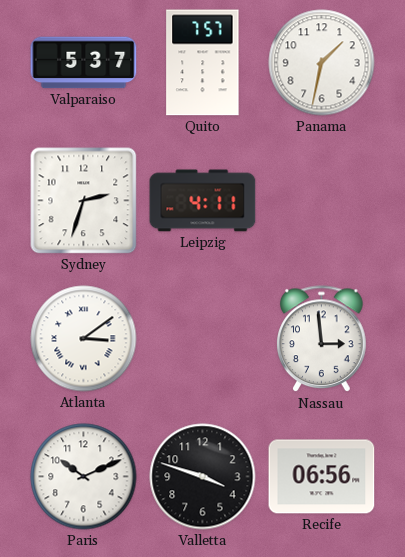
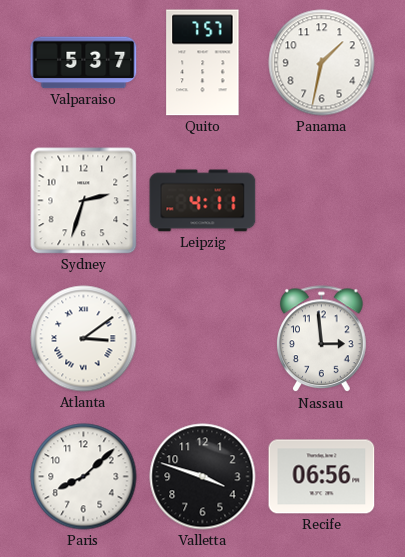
Paris: 10:11 -> 8:08 (84, 477)
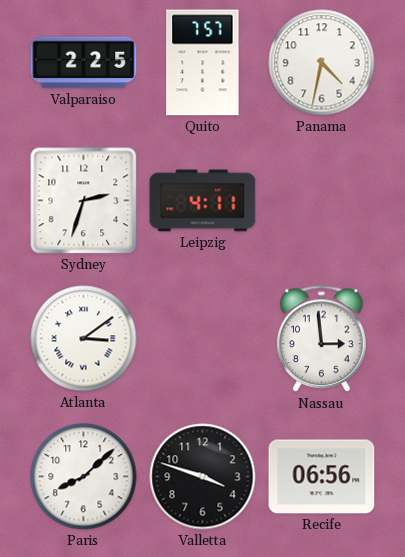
Valparaiso: 5:37 -> 2:25 (84, 63)
Panama: 1:32 -> 4:32 (322, 63)
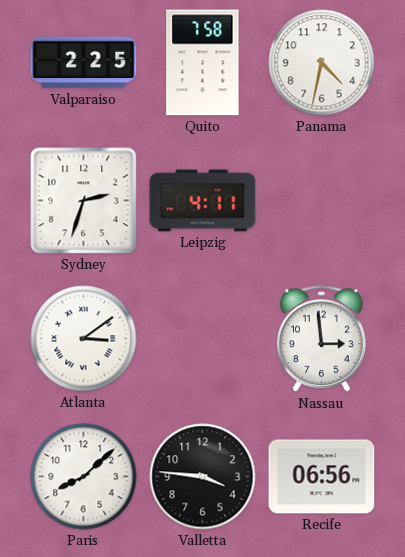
Quito: 7:57 -> 7:58 (203, 63)
Valletta: 3:48 -> 3:46 (203, 477)
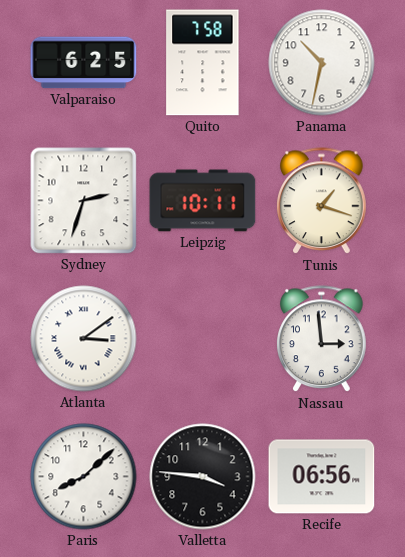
Valparaiso: 2:25 -> 6:25 (84, 63)
Panama: 4:32 -> 10:32 (322, 63)
Leipzig: 4:11 -> 10:11 (203, 201)
Tunis: none -> 1:18 (322, 201)
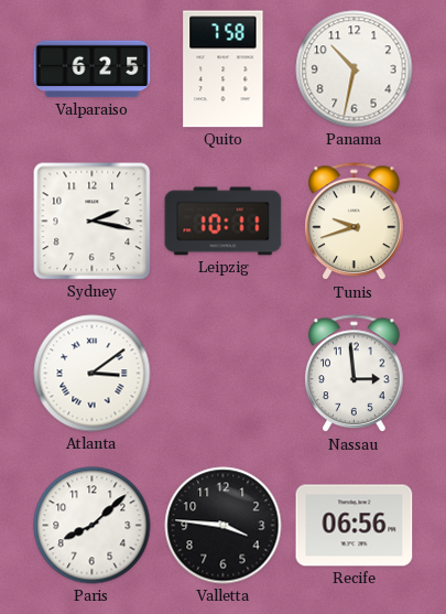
Sydney: 2:33 -> 2:17 (93, 222)
Tunis: 1:18 -> 9:42 (355, 222)
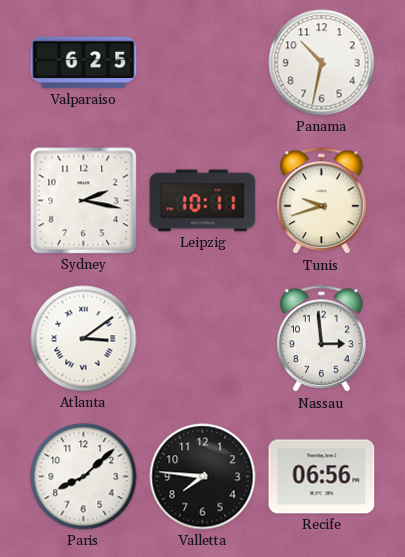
Quito: 7:58 -> none (224, 69)
Valletta: 3:46 -> 7:46 (203, 477)
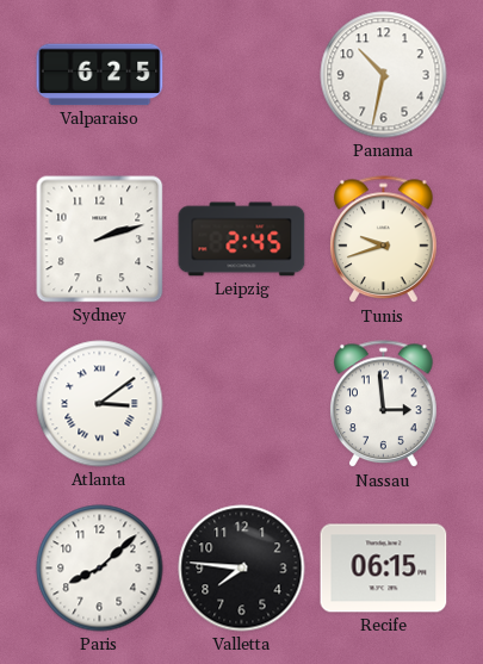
Sydney: 2:17 -> 2:12 (100, 240)
Leipzig: 10:11 -> 2:45 (242, 240)
Recife: 06:56 -> 06:15 (384, 569)
